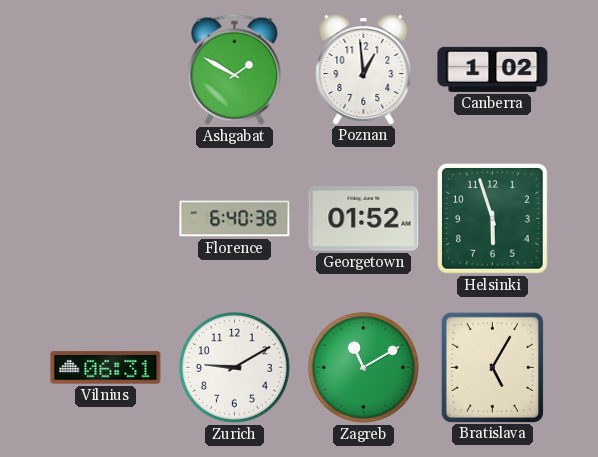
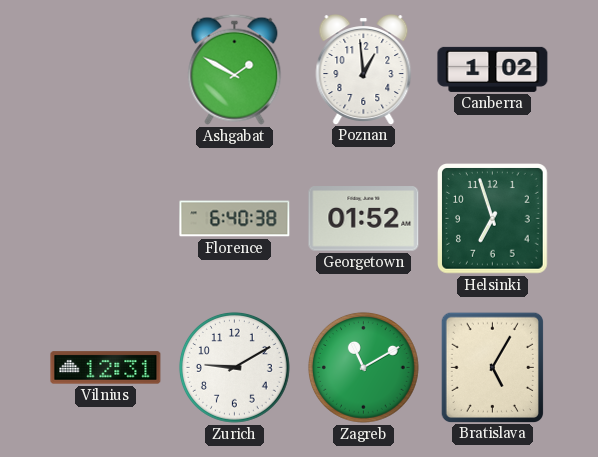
Helsinki: 5:57 -> 6:57 (493, 219)
Vilnius: 06:31 -> 12:31 (106, 368)
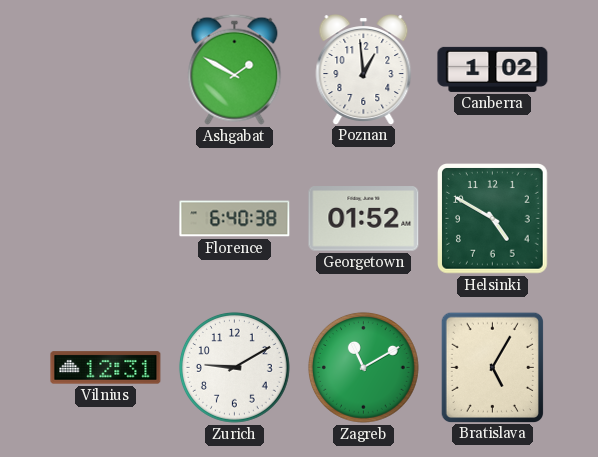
Helsinki: 6:57 -> 4:50 (493, 219)
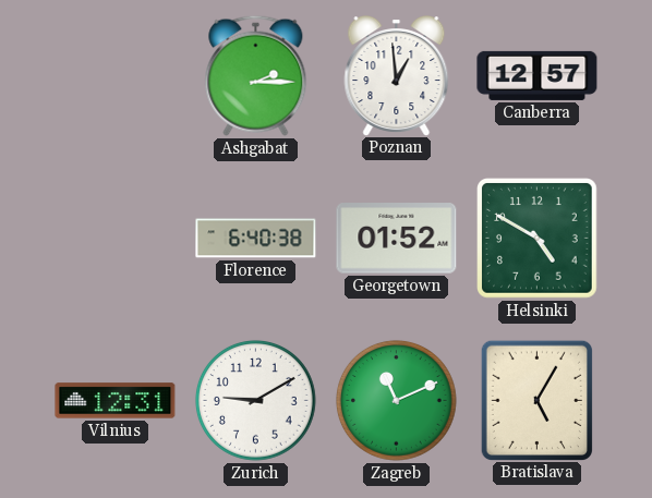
Ashgabat: 1:50 -> 2:15 (256, 75)
Canberra: 1:02 -> 12:57 (538, 75)
Zagreb: 11:10 -> 11:11 (397, 401)
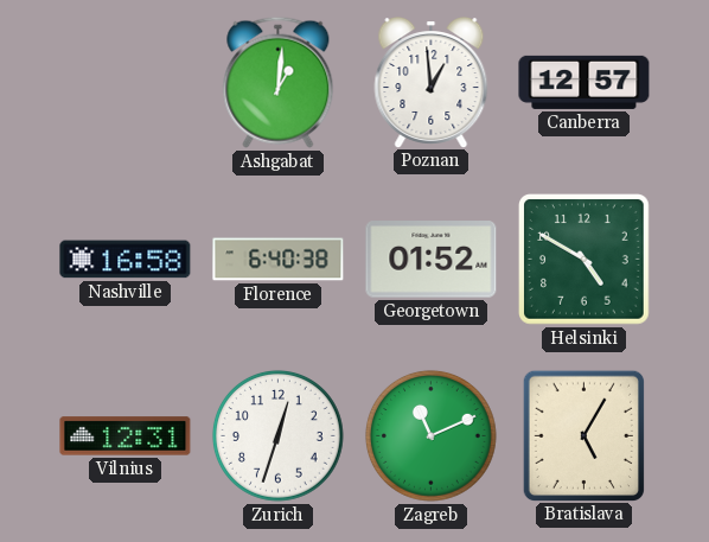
Ashgabat: 2:15 -> 1:01 (279, 82)
Nashville: none -> 16:58 (126, 260)
Zurich: 9:10 -> 12:33 (279, 436)
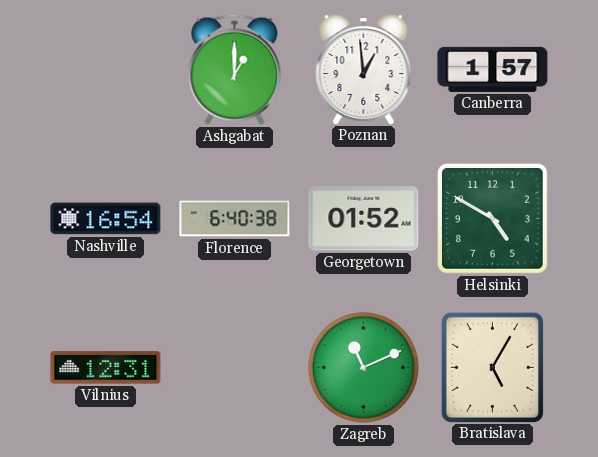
Ashgabat: 1:01 -> 1:00 (235, 69)
Canberra: 12:57 -> 1:57 (493, 69)
Nashville: 16:58 -> 16:54 (106, 219)
Zurich: 12:33 -> none (279, 436)
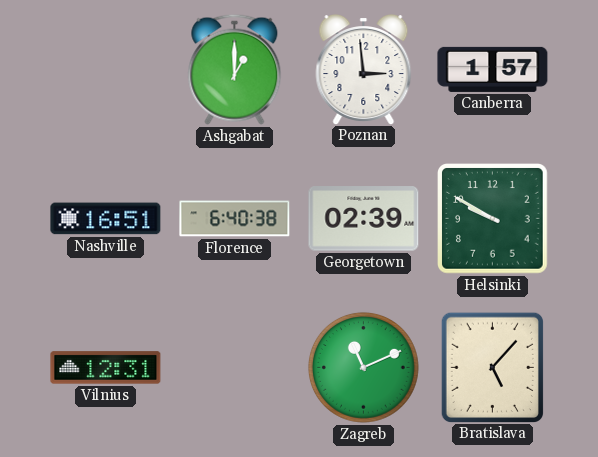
Poznan: 12:59 -> 2:59 (364, 70)
Nashville: 16:54 -> 16:51 (106, 219)
Georgetown: 01:52 -> 02:39 (364, 219)
Helsinki: 4:50 -> 9:50 (493, 219)
Bratislava: 5:05 -> 5:07 (492, 367)
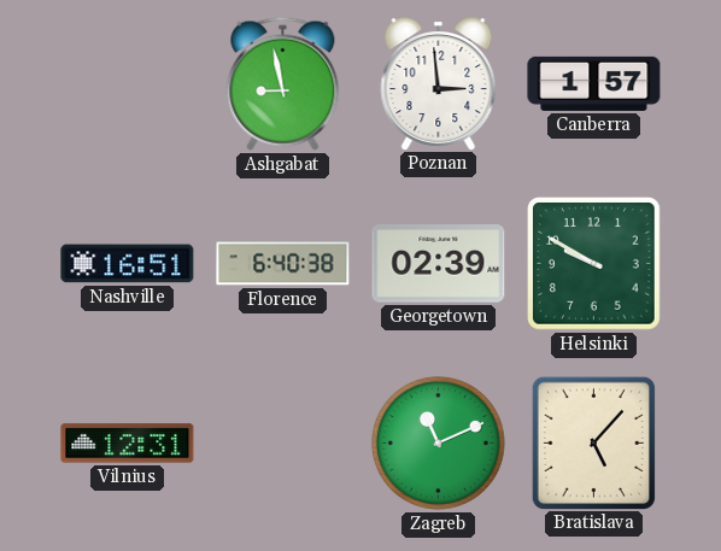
Ashgabat: 1:00 -> 8:58 (283, 83)
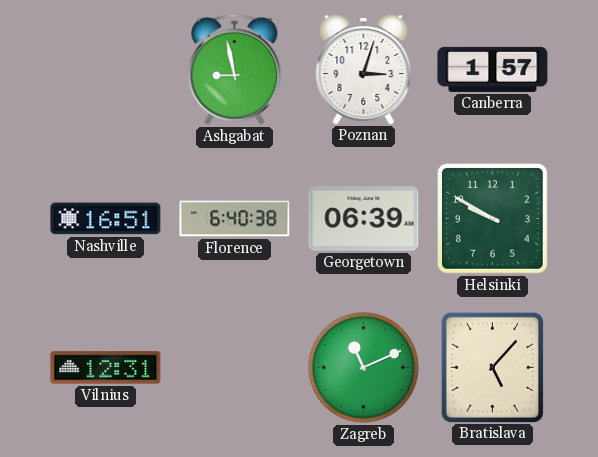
Poznan: 2:59 -> 3:03 (364, 70)
Georgetown: 02:39 -> 06:39 (364, 219)
